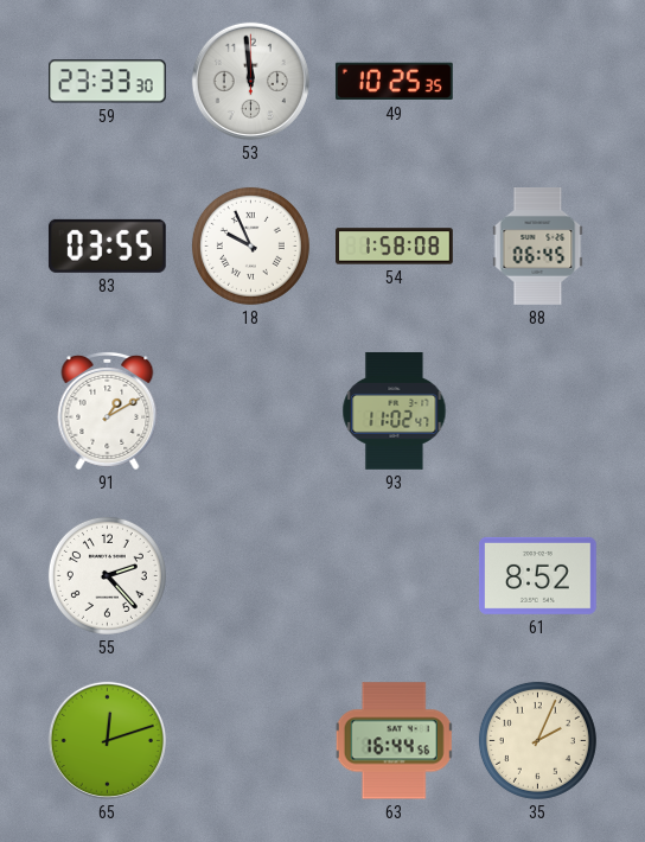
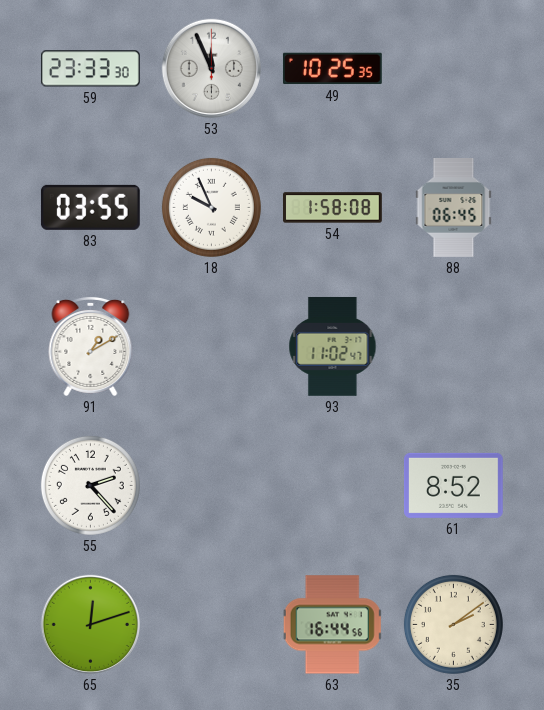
53: 11:59 -> 11:56 (211, 68)
35: 2:04 -> 2:09 (453, 624)
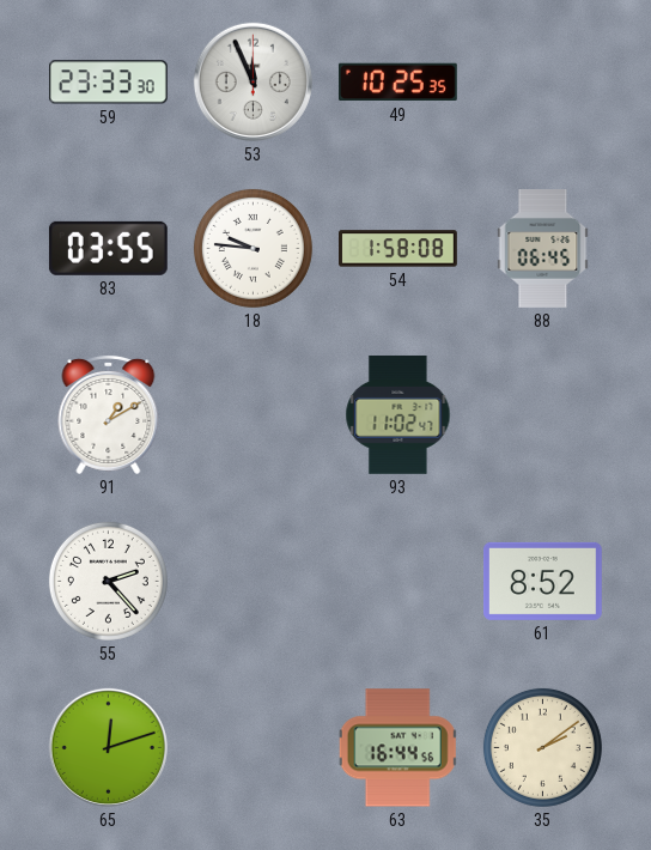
18: 9:56 -> 9:46 (253, 248)
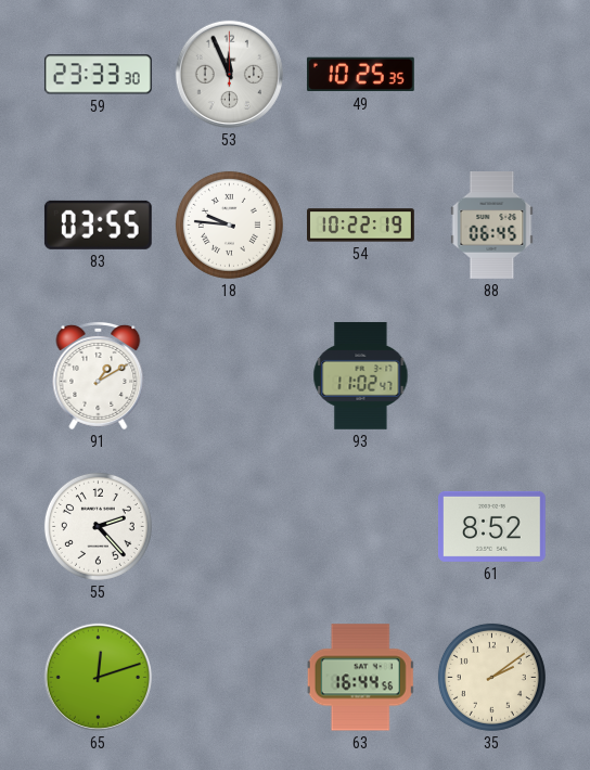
54: 1:58 -> 10:22 (361, 226)
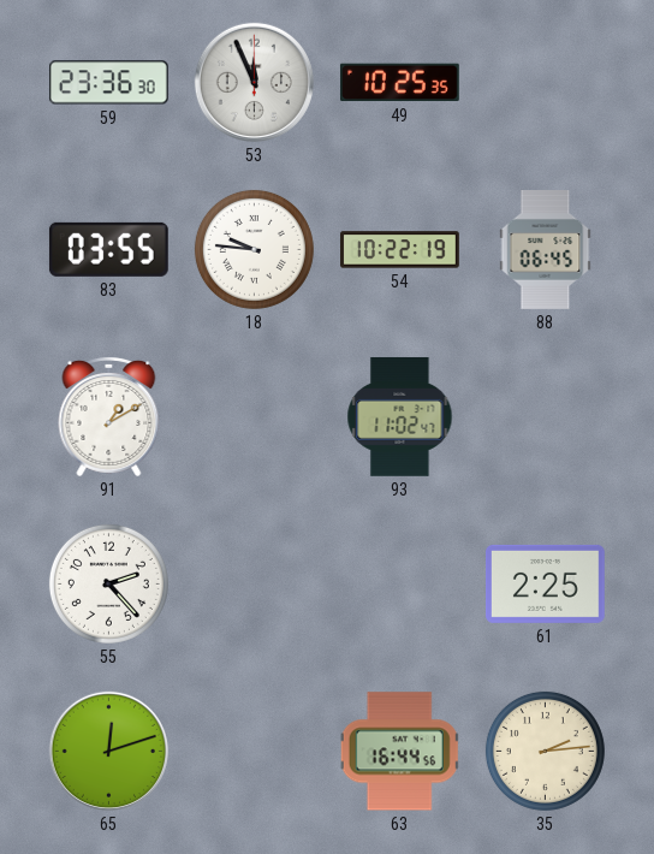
59: 23:33 -> 23:36 (108, 83)
61: 8:52 -> 2:25 (546, 583)
35: 2:09 -> 2:14 (545, 751)
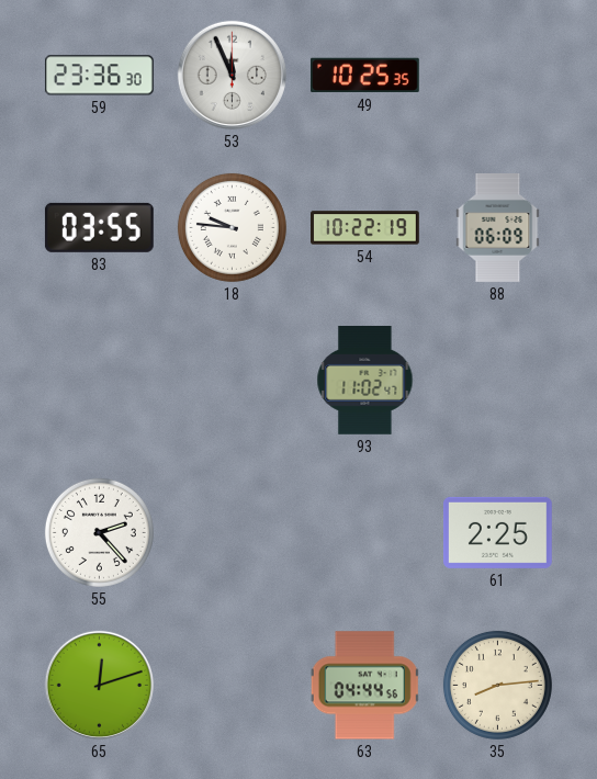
88: 06:45 -> 06:09 (498, 228)
91: 1:10 -> none (109, 416)
63: 16:44 -> 04:44 (364, 686)
35: 2:14 -> 8:14 (497, 685)
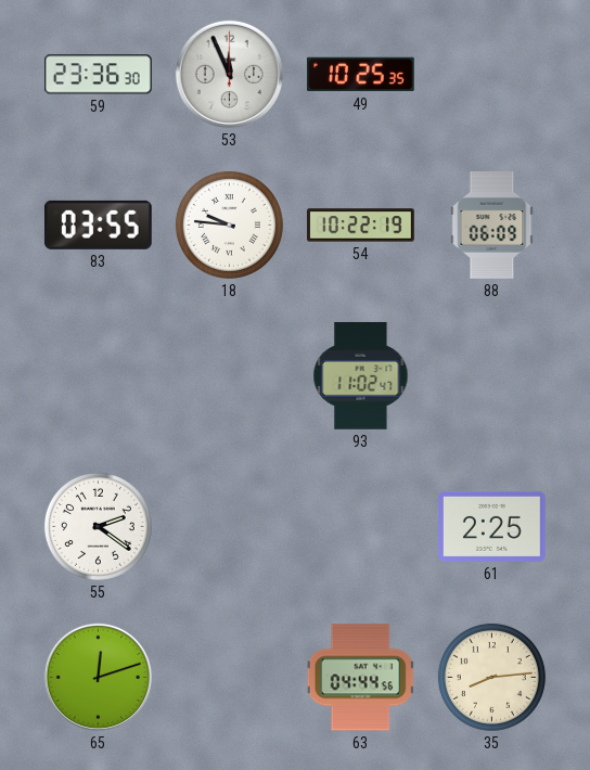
55: 2:23 -> 2:21 (98, 526)
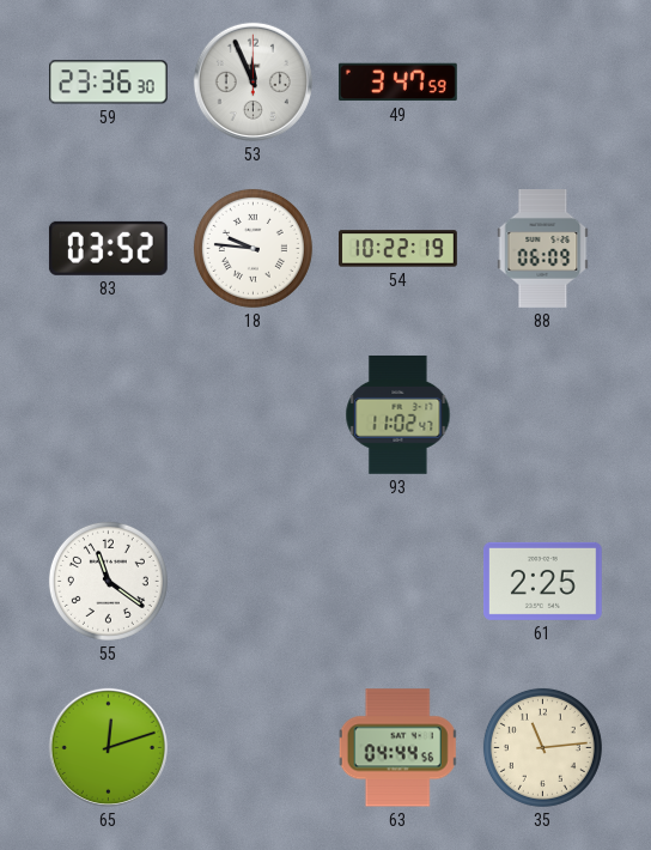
49: 10:25 -> 3:47 (397, 83)
83: 03:55 -> 03:52 (108, 248)
55: 2:21 -> 11:21 (108, 581)
35: 8:14 -> 11:14 (542, 747)
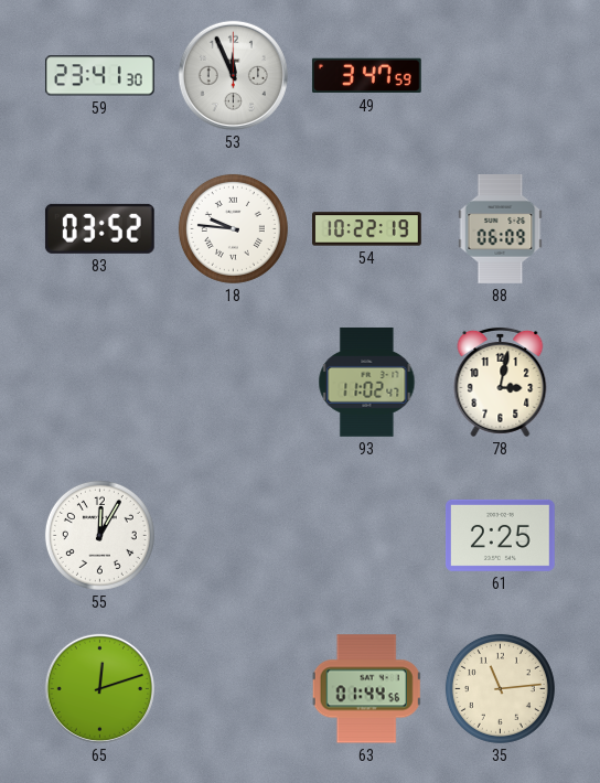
59: 23:36 -> 23:41 (99, 76)
78: none -> 3:02 (501, 382)
55: 11:21 -> 12:05 (99, 535)
63: 04:44 -> 01:44 (366, 689)
